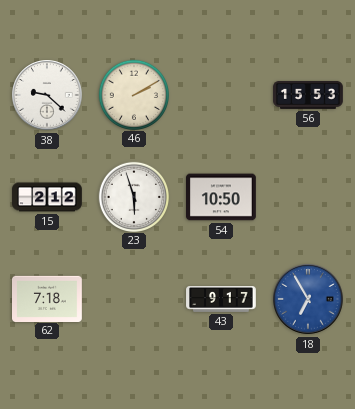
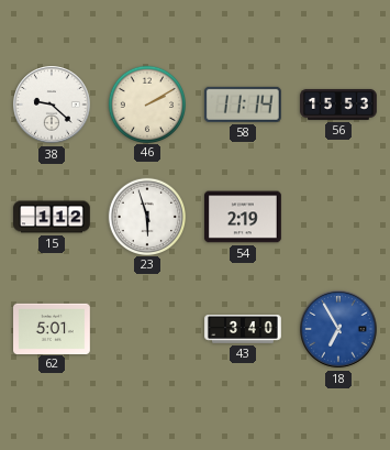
58: none -> 11:14 (243, 105)
15: 2:12 -> 1:12 (52, 217)
54: 10:50 -> 2:19 (243, 217)
62: 7:18 -> 5:01 (52, 328)
43: 9:17 -> 3:40 (243, 329)
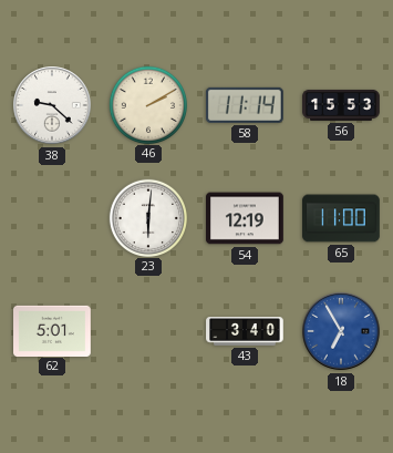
15: 1:12 -> none (52, 217)
23: 5:57 -> 6:01 (147, 217)
54: 2:19 -> 12:19 (245, 218)
65: none -> 11:00 (341, 218)
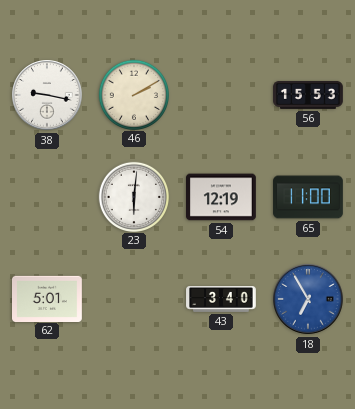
38: 9:22 -> 9:17 (47, 95)
58: 11:14 -> none (245, 105)
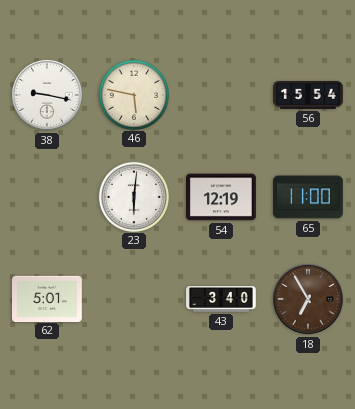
46: 2:10 -> 5:47 (133, 94)
56: 15:53 -> 15:54 (308, 95)
18 dial: blue -> brown (308, 299)
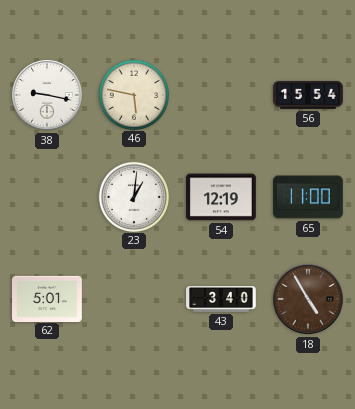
23: 6:01 -> 1:01 (133, 196)
18: 6:55 -> 4:55 (308, 299)
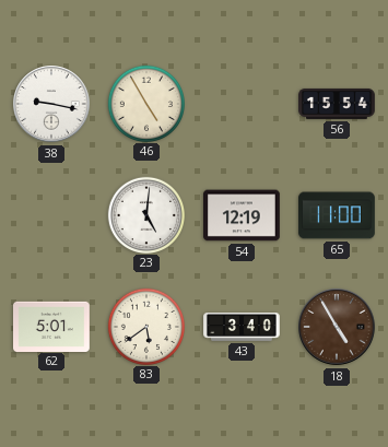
46: 5:47 -> 4:55 (145, 103)
23: 1:01 -> 5:01 (145, 214)
83: none -> 5:39 (145, 326)
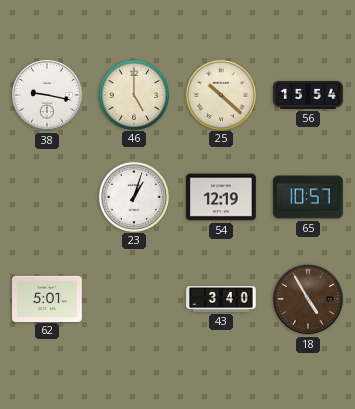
46: 4:55 -> 5:00 (133, 94)
25: none -> 10:22 (220, 94)
23: 5:01 -> 1:03 (133, 196)
65: 11:00 -> 10:57 (308, 197)
83: 5:39 -> none (145, 326)
